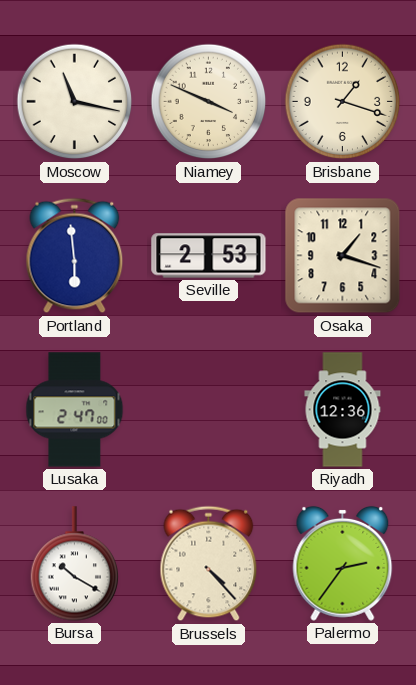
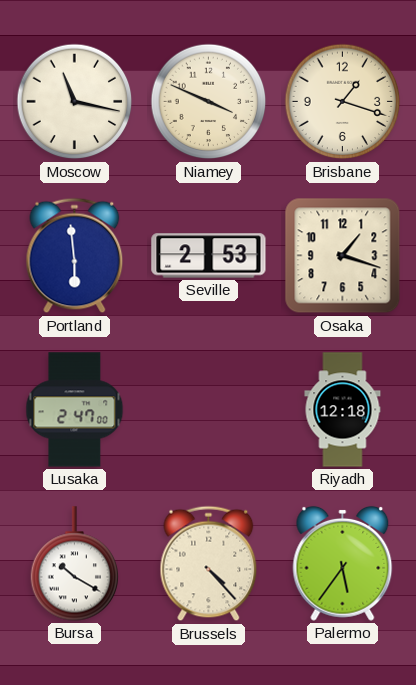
Riyadh: 12:36 -> 12:18 (343, 410)
Palermo: 2:36 -> 5:36 (343, 563)
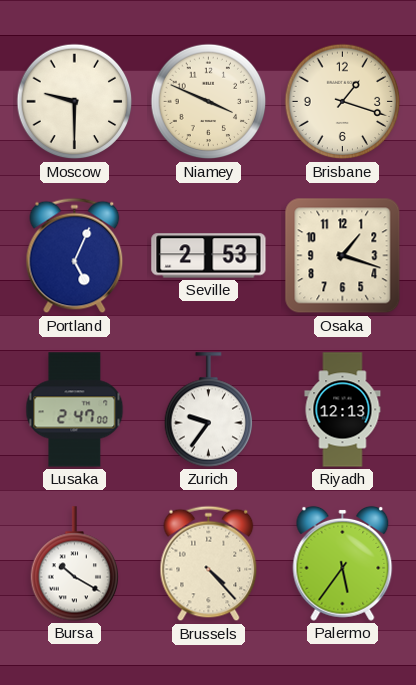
Moscow: 11:17 -> 9:30 (75, 102)
Portland: 5:59 -> 5:04 (75, 256)
Zurich: none -> 9:36 (209, 410)
Riyadh: 12:18 -> 12:13 (343, 410)
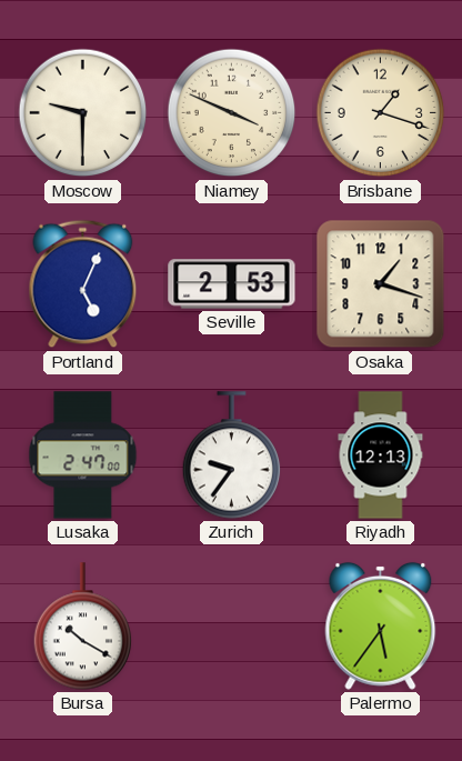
Brussels: 4:23 -> none (209, 564)
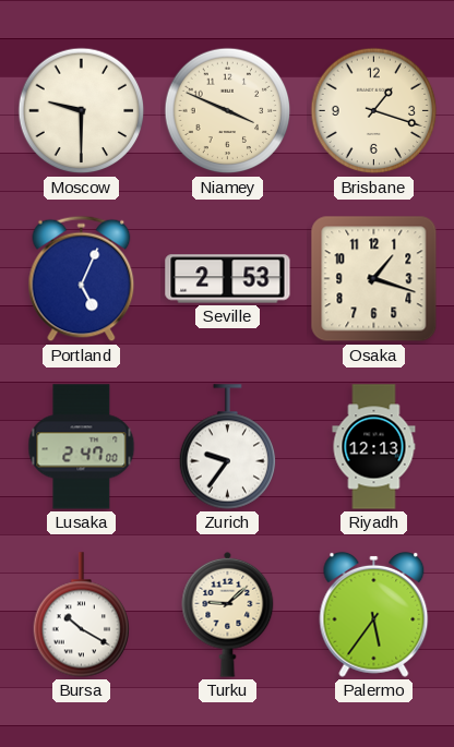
Turku: none -> 9:08 (228, 614)
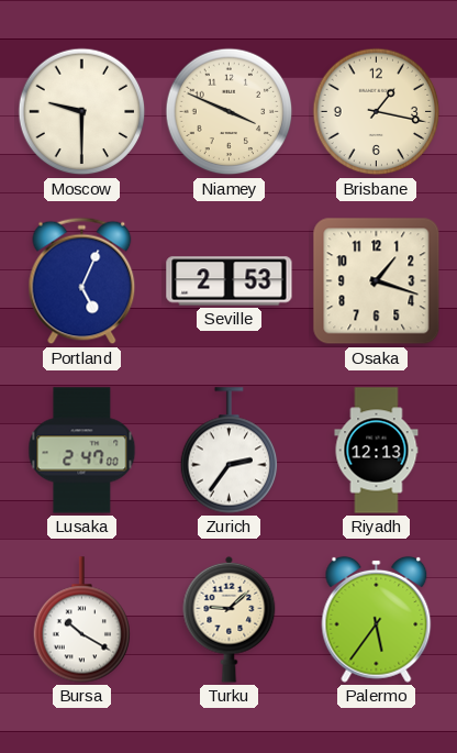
Brisbane: 1:18 -> 1:17 (377, 112)
Zurich: 9:36 -> 2:36 (230, 451)
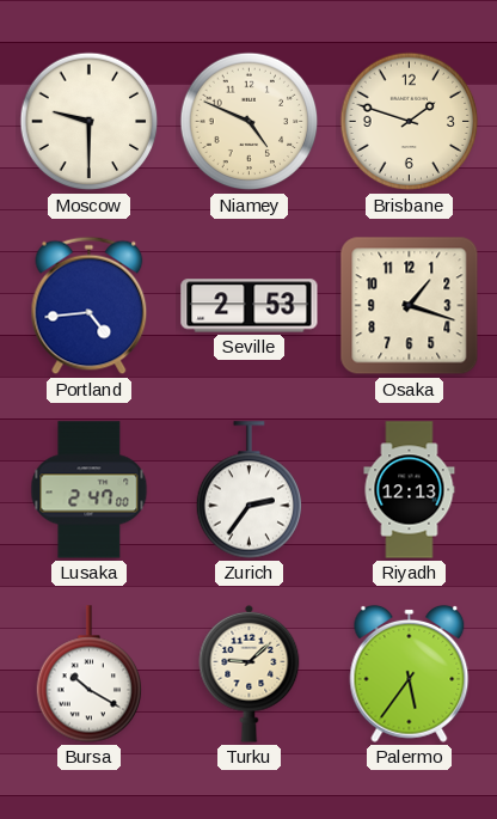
Niamey: 3:49 -> 4:49 (250, 122)
Brisbane: 1:17 -> 1:48 (410, 122)
Portland: 5:04 -> 4:44 (90, 306)
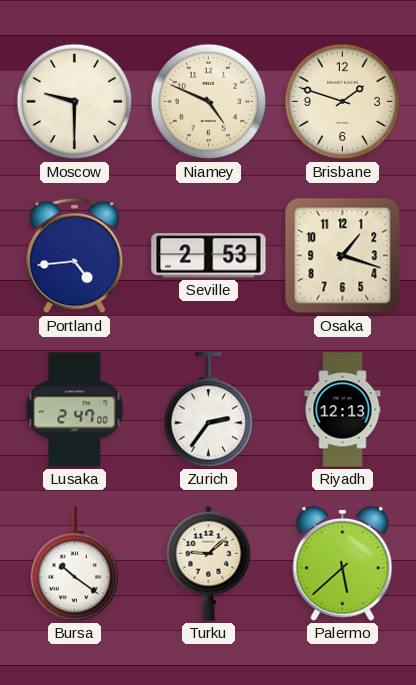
Bursa: 10:20 -> 10:21 (75, 564)
Palermo: 5:36 -> 5:38 (343, 563)
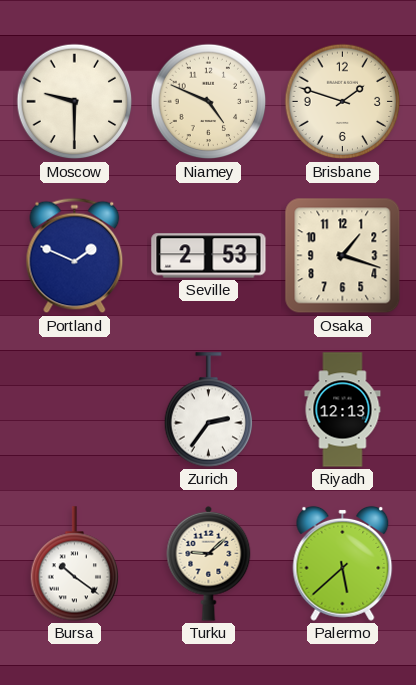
Portland: 4:44 -> 1:49 (75, 256)
Lusaka: 2:47 -> none (75, 410)
